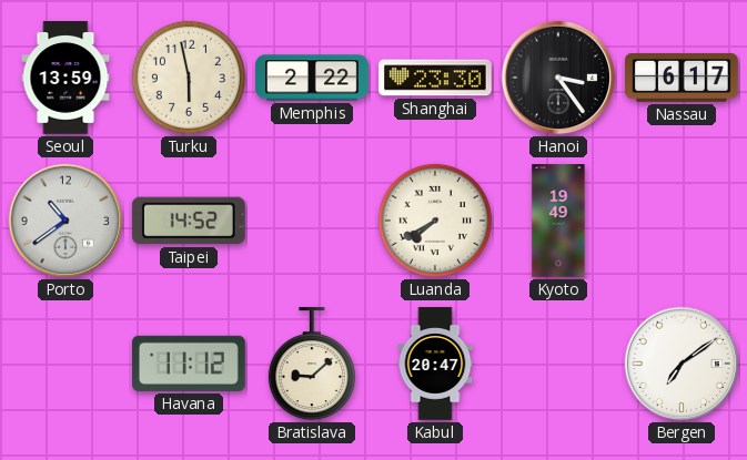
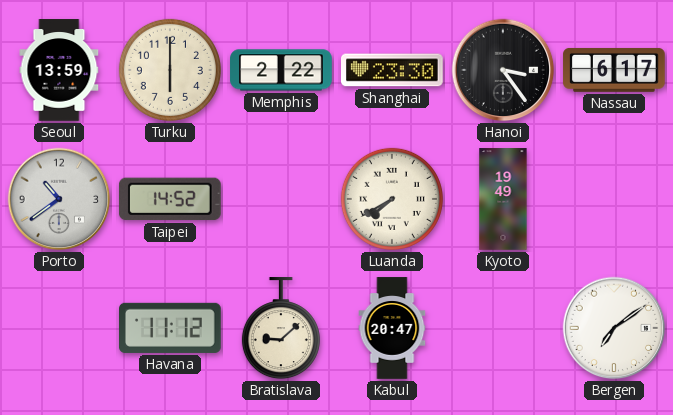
Turku: 5:58 -> 6:00 (170, 70)
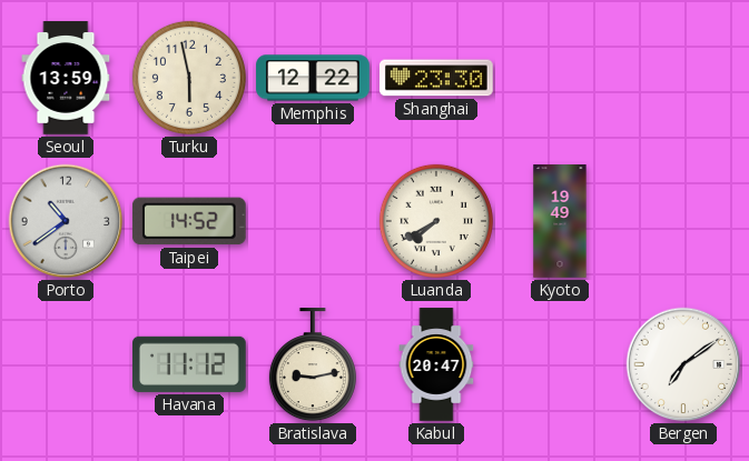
Turku: 6:00 -> 5:58 (189, 78)
Memphis: 2:22 -> 12:22 (313, 78)
Hanoi: 3:24 -> none (503, 70)
Nassau: 6:17 -> none (614, 70)
Bratislava: 9:08 -> 9:13 (313, 365)
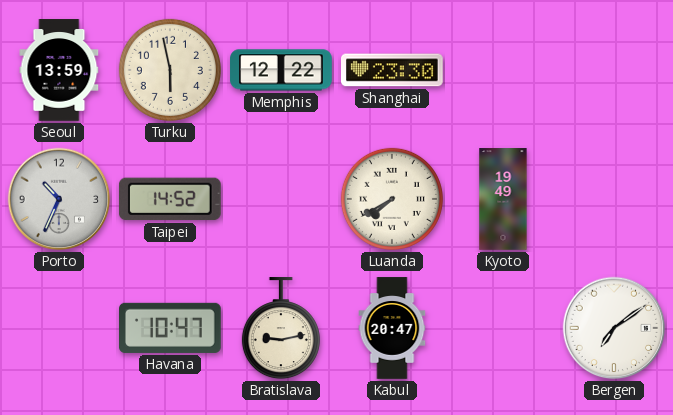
Porto: 10:39 -> 10:34 (59, 199)
Havana: 11:12 -> 10:47 (171, 328)
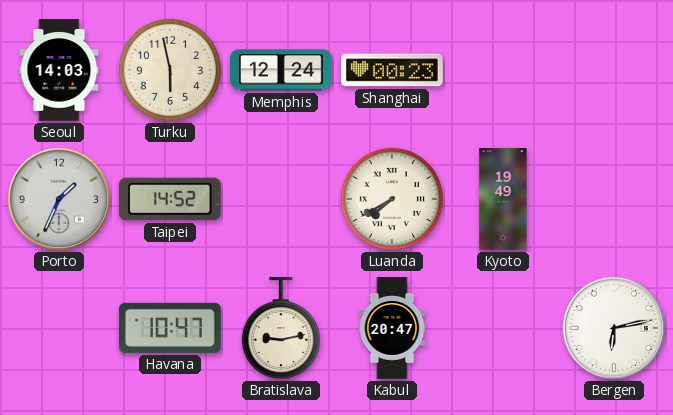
Seoul: 13:59 -> 14:03 (59, 70)
Memphis: 12:22 -> 12:24 (281, 70)
Shanghai: 23:30 -> 00:23 (392, 70)
Porto: 10:34 -> 1:34 (59, 199)
Bergen: 7:09 -> 6:13 (614, 328)
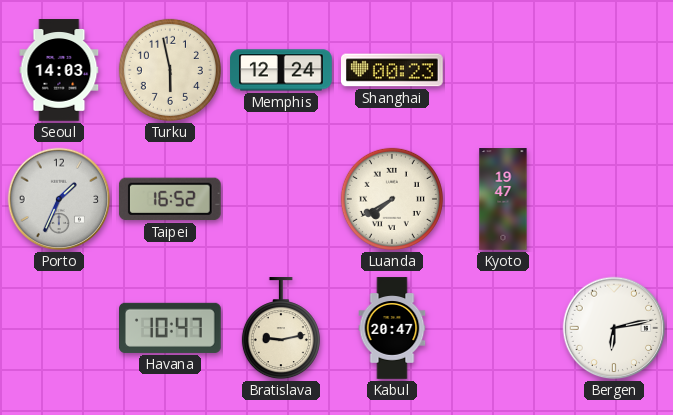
Taipei: 14:52 -> 16:52 (170, 199)
Kyoto: 19:49 -> 19:47 (503, 199)
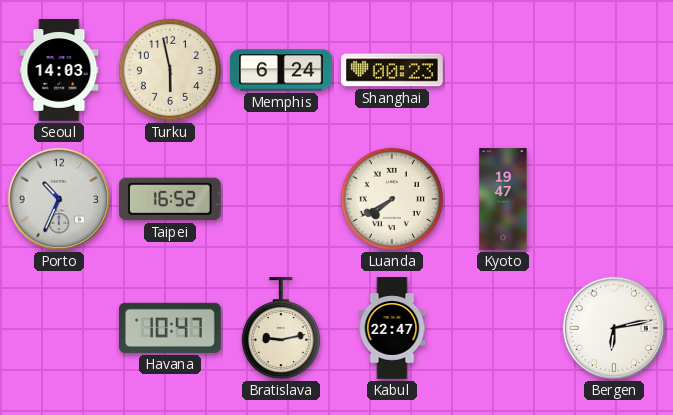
Memphis: 12:24 -> 6:24 (281, 70)
Porto: 1:34 -> 10:34 (59, 199)
Kabul: 20:47 -> 22:47 (392, 328)
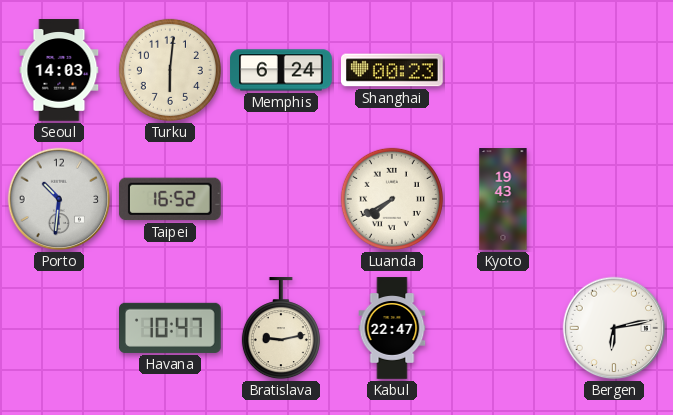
Turku: 5:58 -> 6:01 (170, 70)
Porto: 10:34 -> 10:31 (59, 199)
Kyoto: 19:47 -> 19:43 (503, 199)
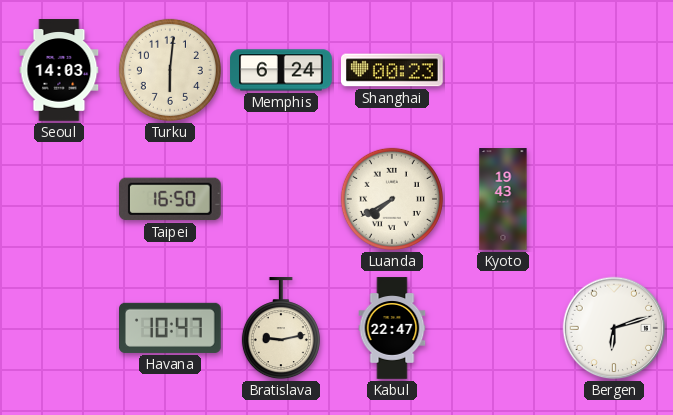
Porto: 10:31 -> none (59, 199)
Taipei: 16:52 -> 16:50 (170, 199)
Bergen: 6:13 -> 6:12 (614, 328)
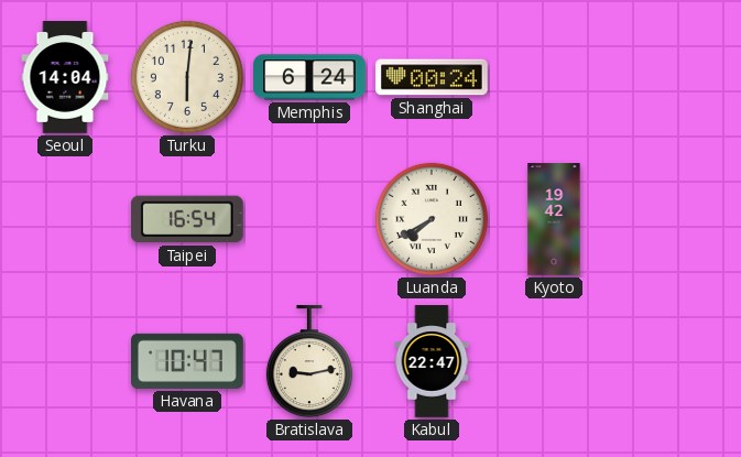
Seoul: 14:03 -> 14:04 (65, 77)
Shanghai: 00:23 -> 00:24 (432, 77)
Taipei: 16:50 -> 16:54 (187, 219)
Kyoto: 19:43 -> 19:42 (554, 219)
Bergen: 6:12 -> none (614, 328)
